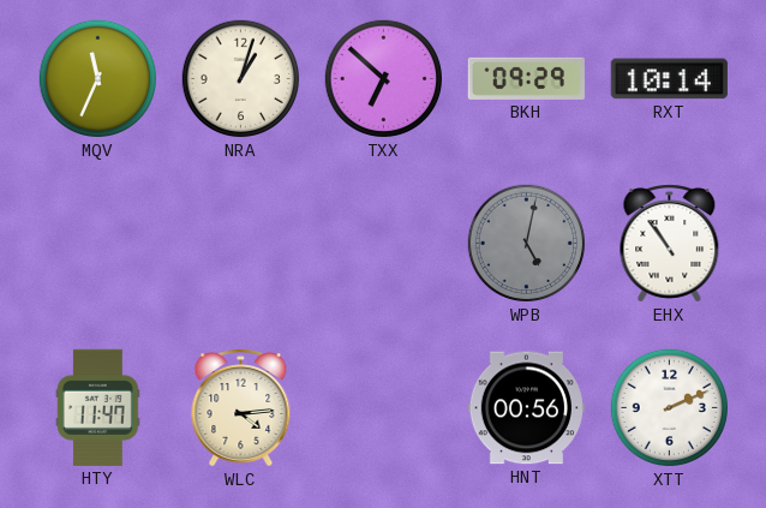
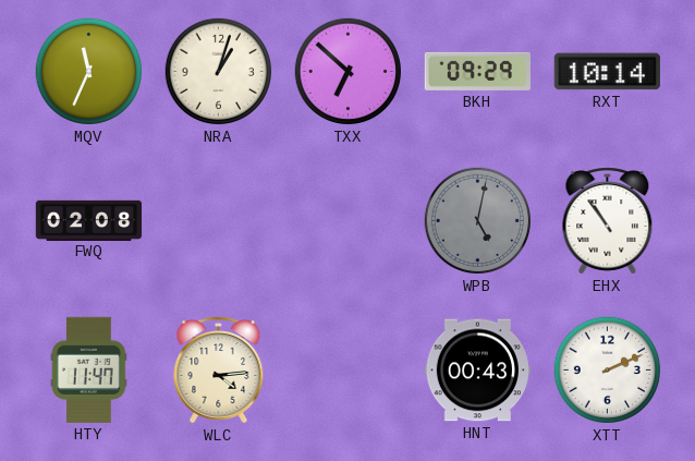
FWQ: none -> 02:08 (89, 220)
HNT: 00:56 -> 00:43 (477, 371)
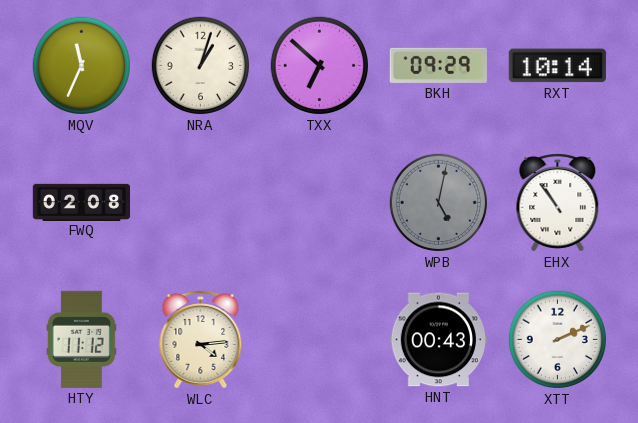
HTY: 11:47 -> 11:12 (81, 339)
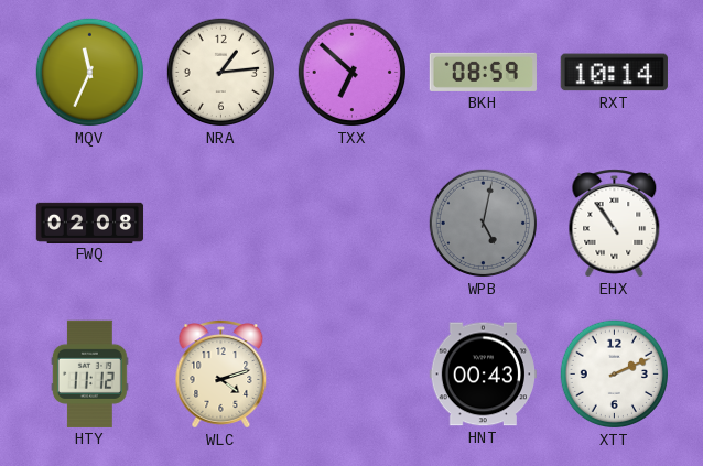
NRA: 1:03 -> 1:14 (221, 73)
BKH: 09:29 -> 08:59 (483, 72)
WLC: 4:14 -> 4:12 (221, 375)
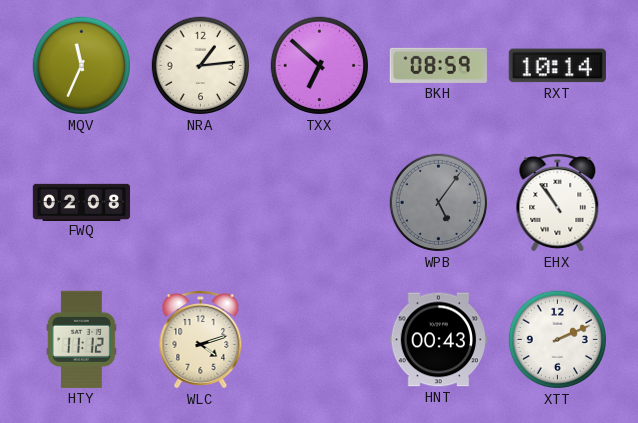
WPB: 5:02 -> 5:06 (439, 203)
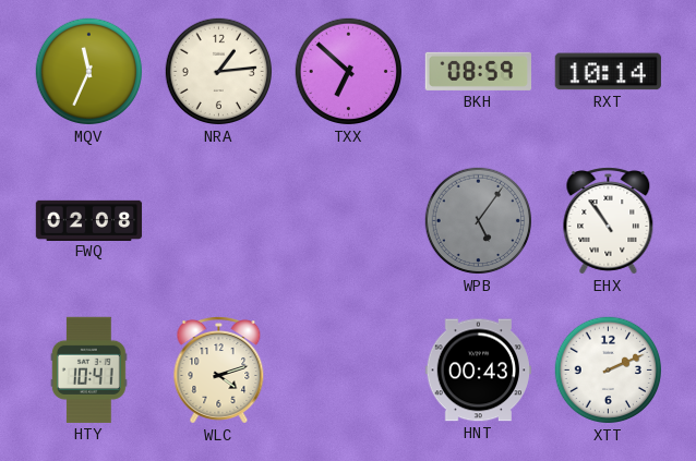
HTY: 11:12 -> 10:41 (88, 369)
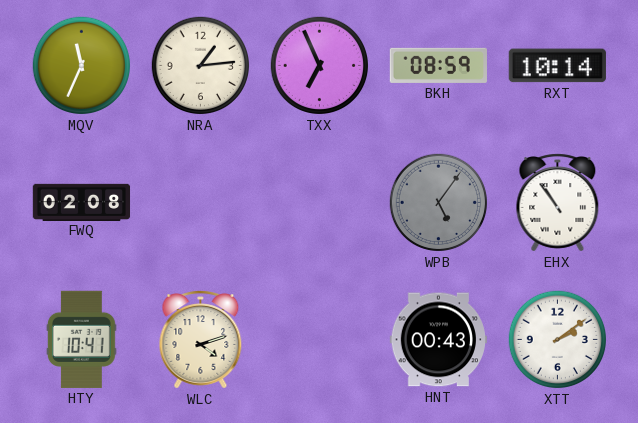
TXX: 6:52 -> 6:56 (320, 66)
XTT: 2:11 -> 2:09 (558, 340)
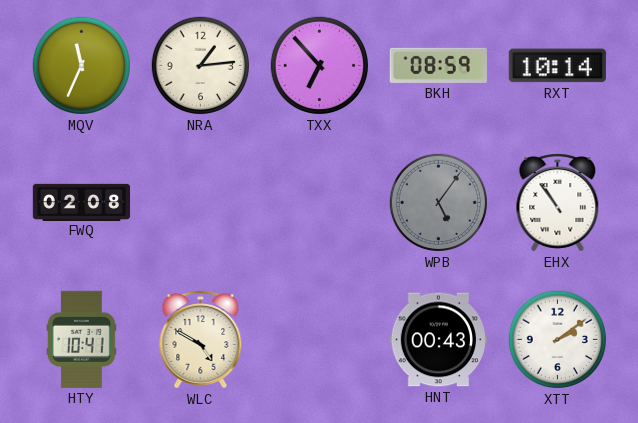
TXX: 6:56 -> 6:53 (320, 66)
WLC: 4:12 -> 4:50 (201, 340)
